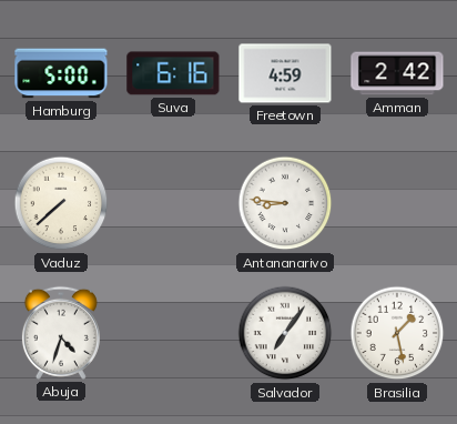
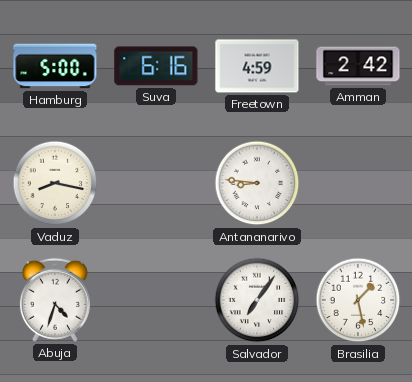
Vaduz: 7:38 -> 8:17 (55, 183)
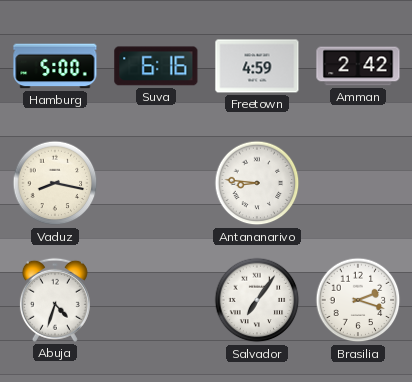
Brasilia: 1:28 -> 2:18 (358, 300)
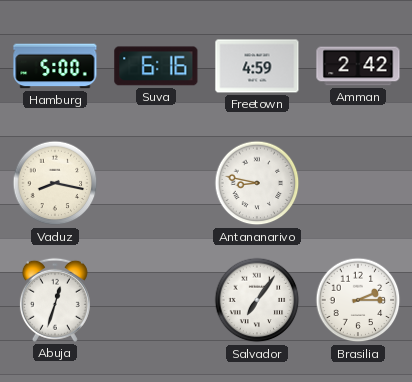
Antananarivo: 8:46 -> 8:47 (257, 183)
Abuja: 4:33 -> 12:33 (55, 300)
Brasilia: 2:18 -> 2:15 (358, 300)
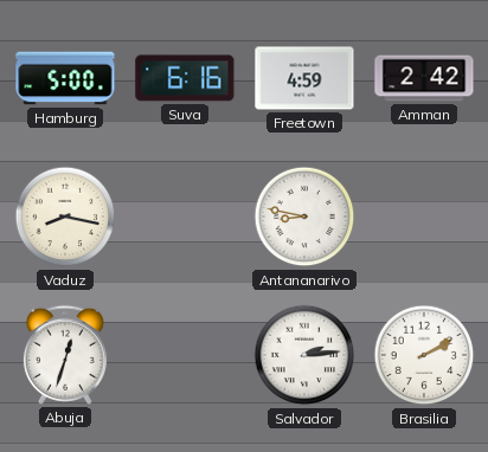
Salvador: 7:06 -> 2:14 (304, 355)
Brasilia: 2:15 -> 2:10 (424, 355)
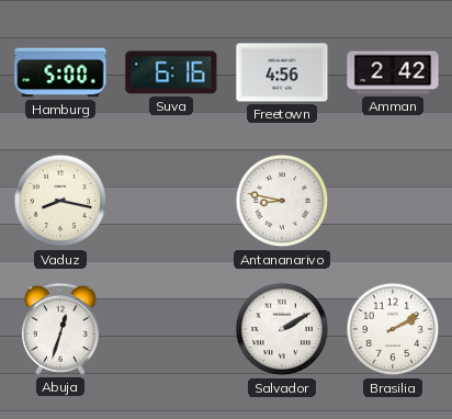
Freetown: 4:59 -> 4:56 (282, 72)
Salvador: 2:14 -> 2:10 (282, 329)
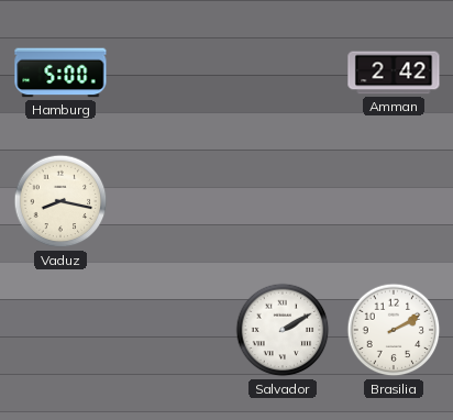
Suva: 6:16 -> none (171, 72)
Freetown: 4:56 -> none (282, 72)
Antananarivo: 8:47 -> none (282, 201)
Abuja: 12:33 -> none (60, 329)
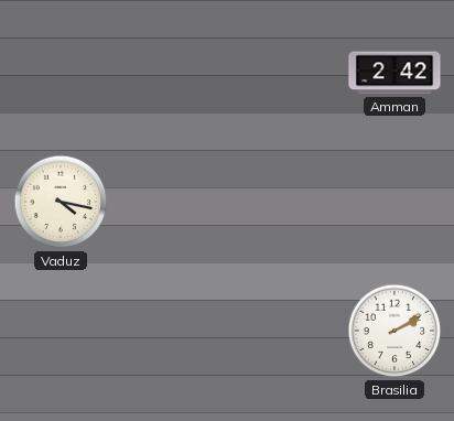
Hamburg: 5:00 -> none (60, 73)
Vaduz: 8:17 -> 4:17 (61, 202)
Salvador: 2:10 -> none (283, 330)
